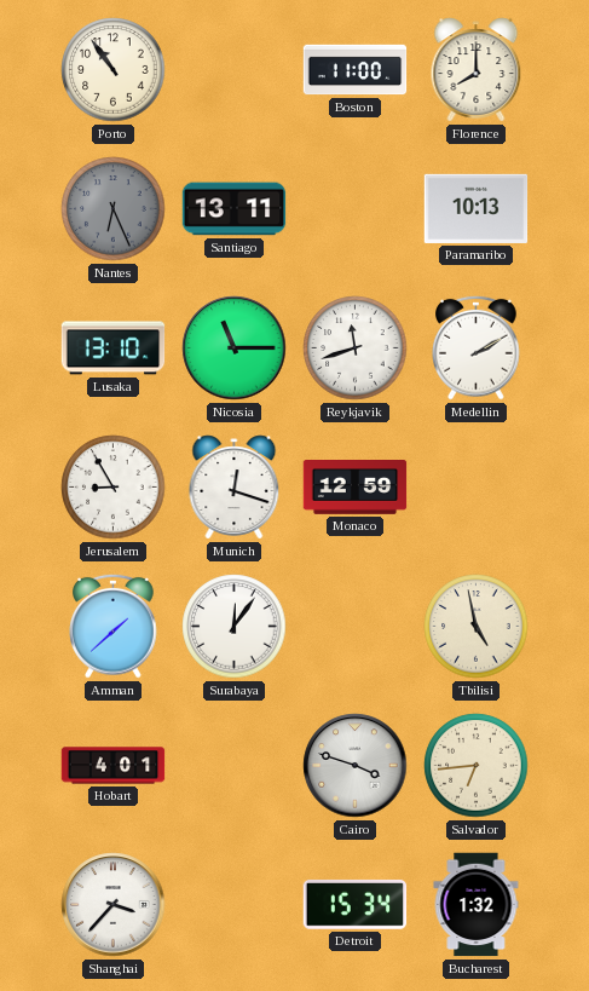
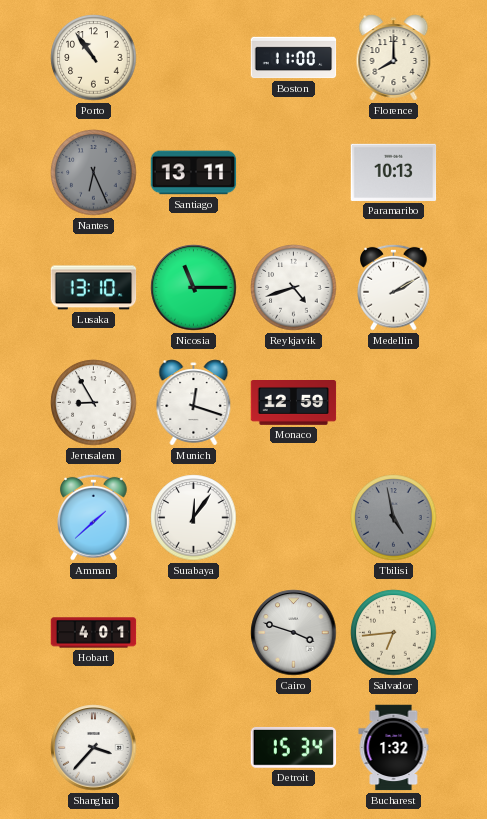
Reykjavik: 11:42 -> 4:42 (294, 288)
Tbilisi dial: cream -> grey (394, 518)
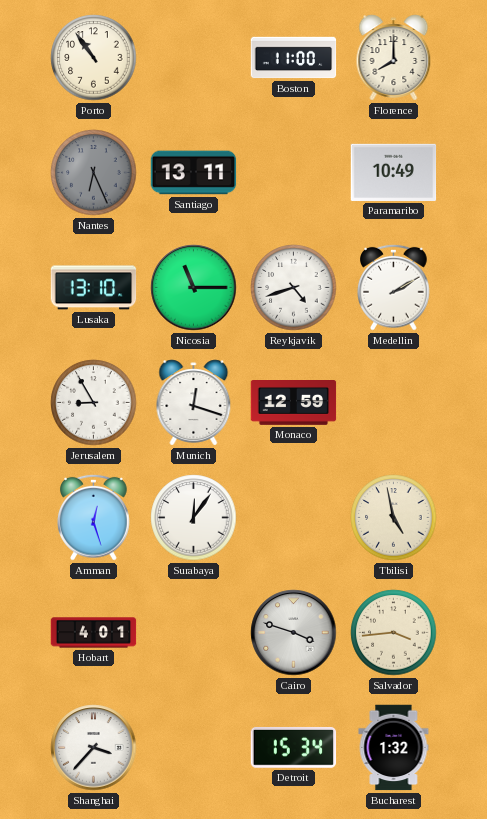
Paramaribo: 10:13 -> 10:49 (394, 172)
Amman: 1:38 -> 12:27 (94, 517)
Tbilisi dial: grey -> cream (394, 518)
Salvador: 6:44 -> 3:44 (394, 633)
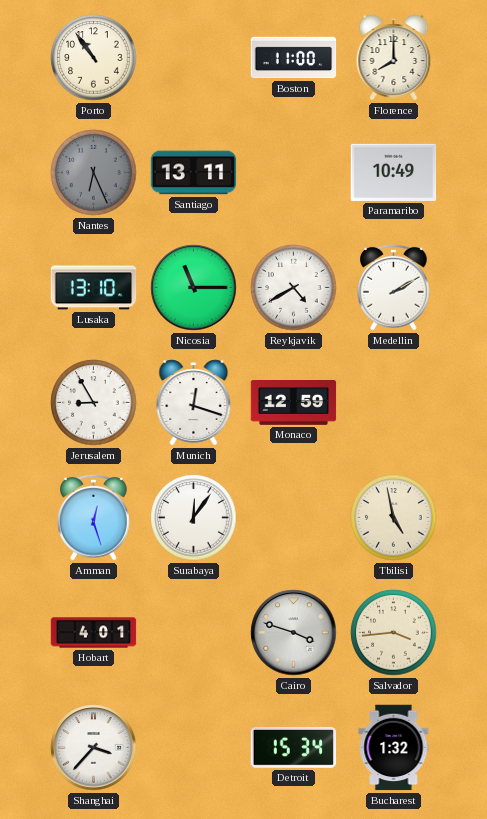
Reykjavik: 4:42 -> 4:40 (294, 288)
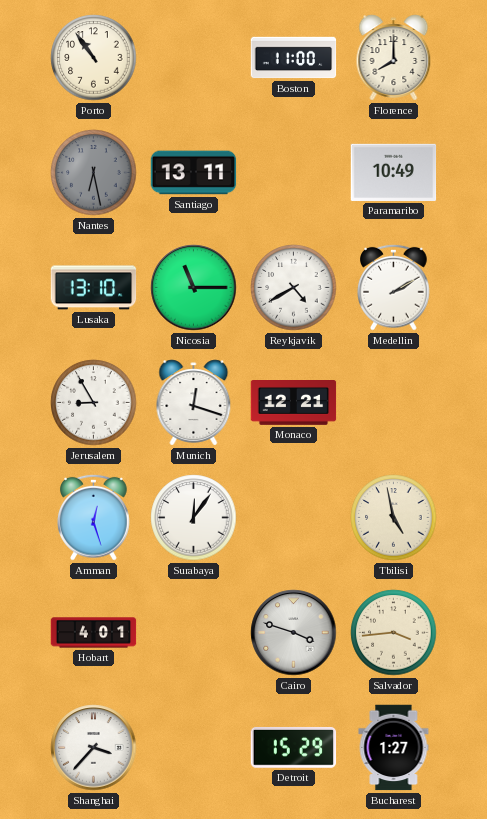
Nantes: 6:26 -> 6:28 (94, 173)
Monaco: 12:59 -> 12:21 (294, 403)
Detroit: 15:34 -> 15:29 (294, 747)
Bucharest: 1:32 -> 1:27 (394, 748)
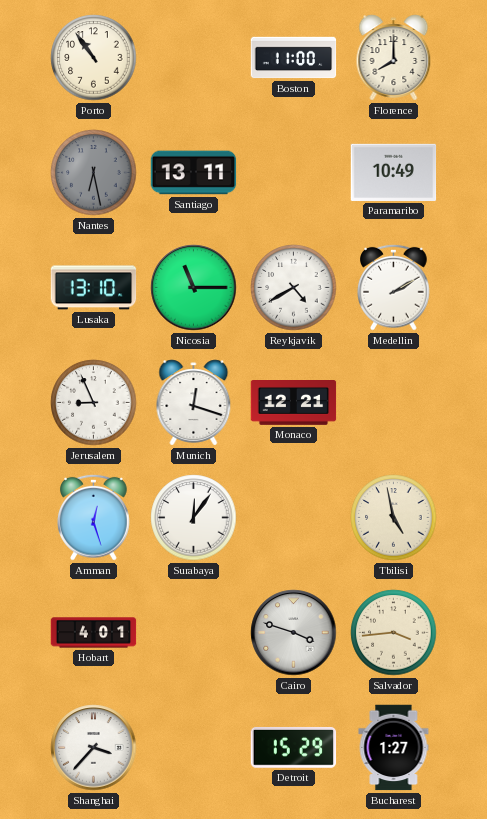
Jerusalem: 8:55 -> 8:56 (94, 403)
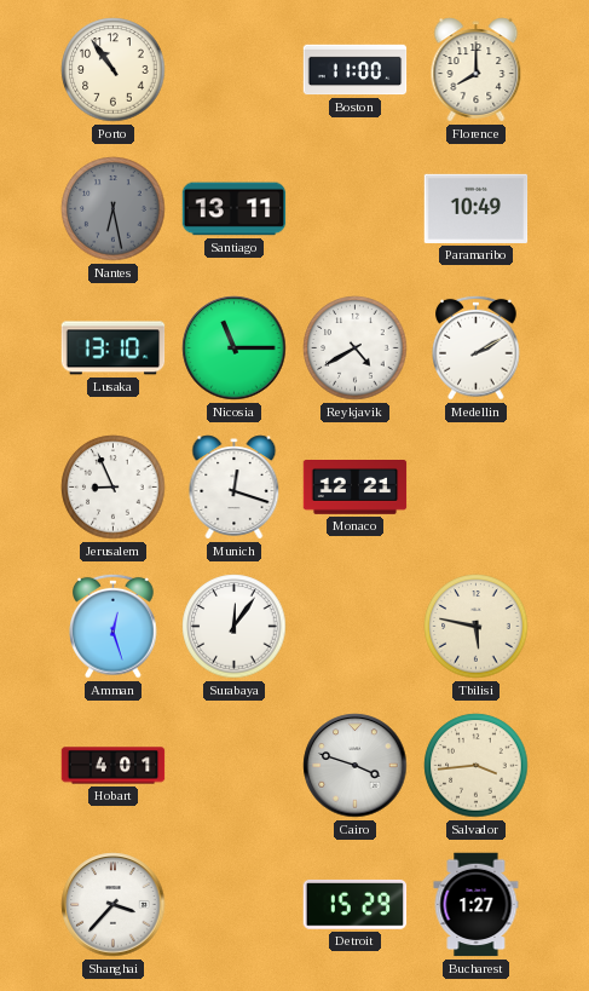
Tbilisi: 4:58 -> 5:47 (477, 627)
